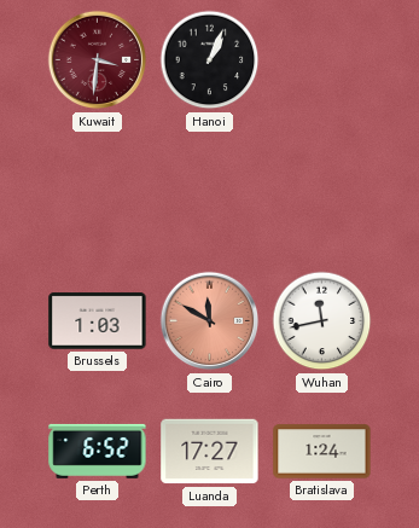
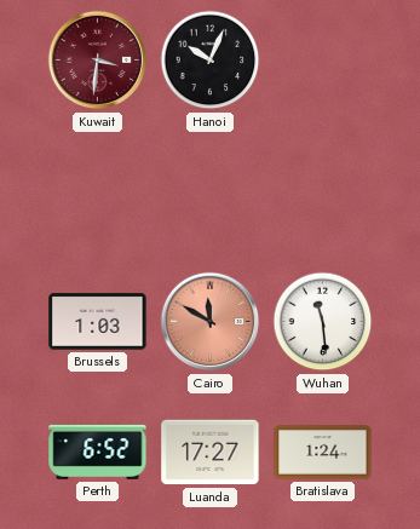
Hanoi: 1:04 -> 10:04 (211, 61)
Wuhan: 11:43 -> 11:29 (323, 322)
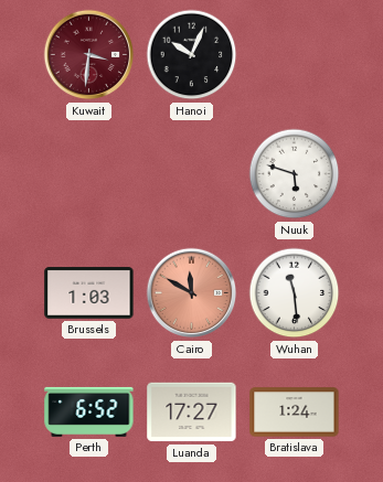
Nuuk: none -> 5:48 (295, 174)
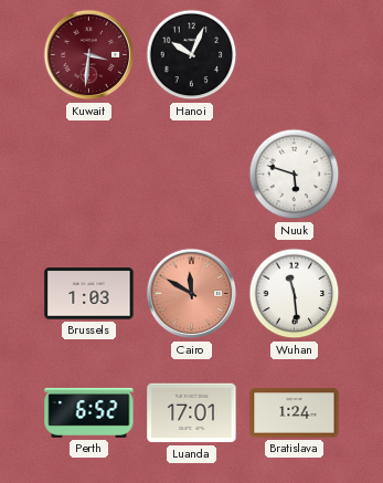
Luanda: 17:27 -> 17:01 (192, 413)
